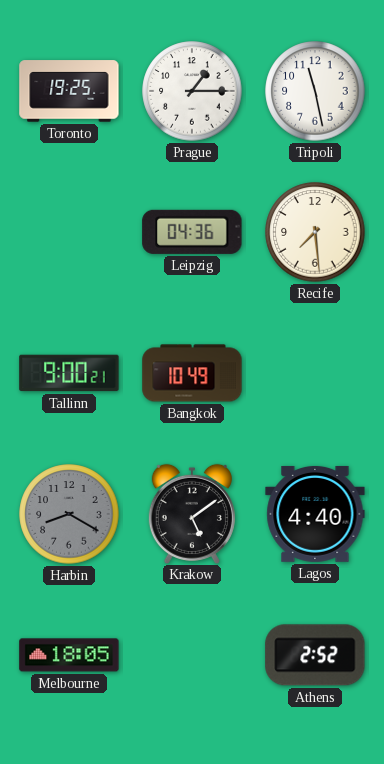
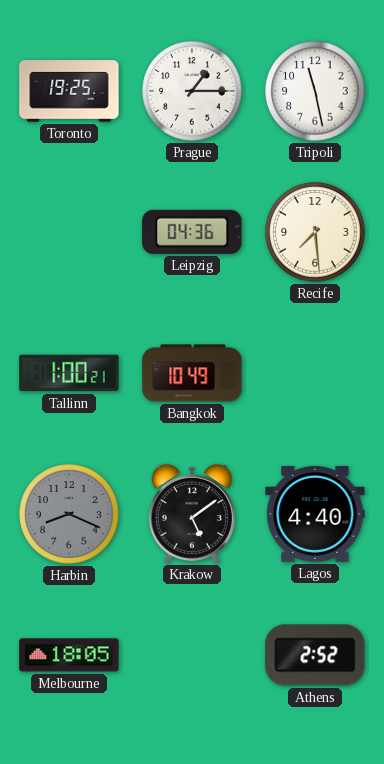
Tallinn: 9:00 -> 1:00 (69, 373)
Harbin: 8:20 -> 8:19 (69, 514)
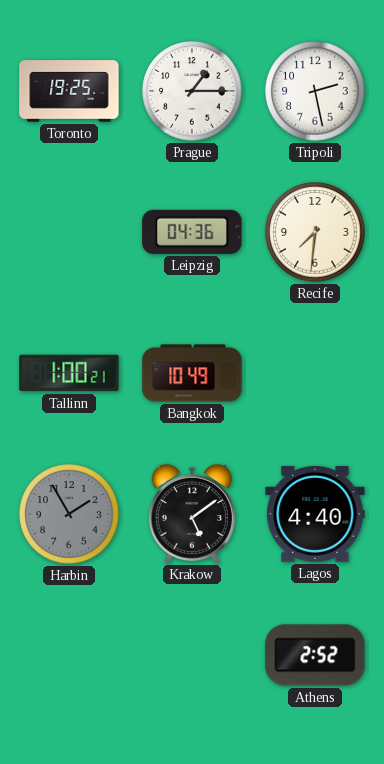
Tripoli: 11:28 -> 2:28 (315, 91)
Recife: 7:29 -> 7:31 (315, 232)
Harbin: 8:19 -> 1:55 (69, 514)
Melbourne: 18:05 -> none (69, 655)
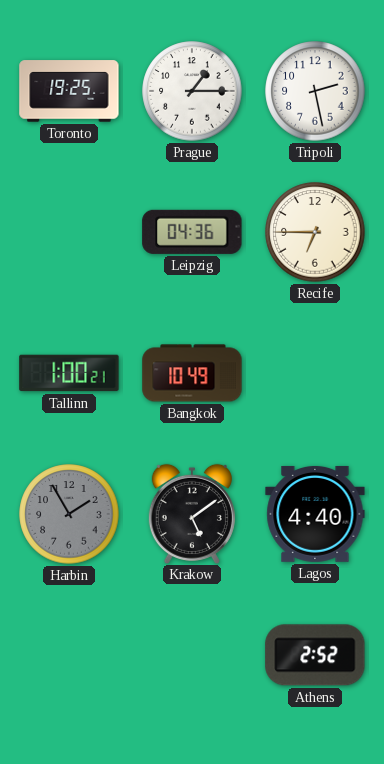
Recife: 7:31 -> 6:45 (315, 232)
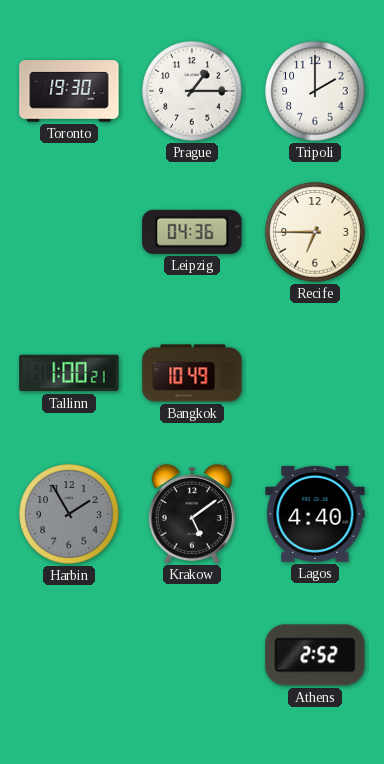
Toronto: 19:25 -> 19:30 (69, 91)
Tripoli: 2:28 -> 2:00 (315, 91)
